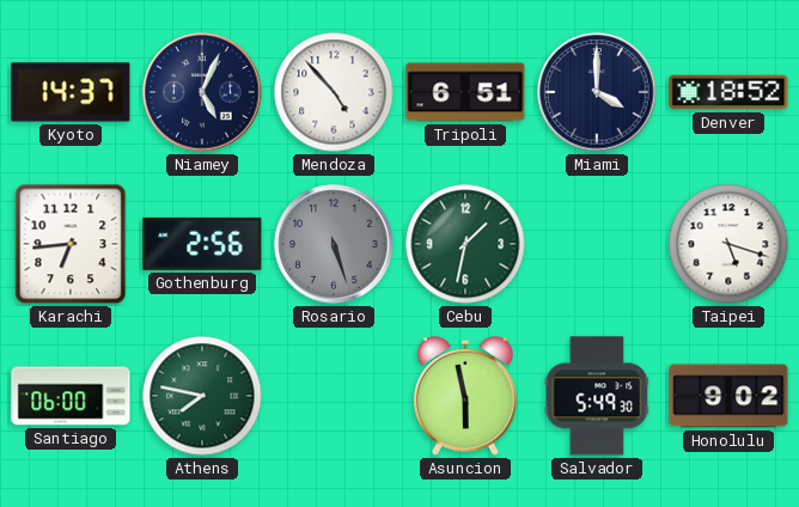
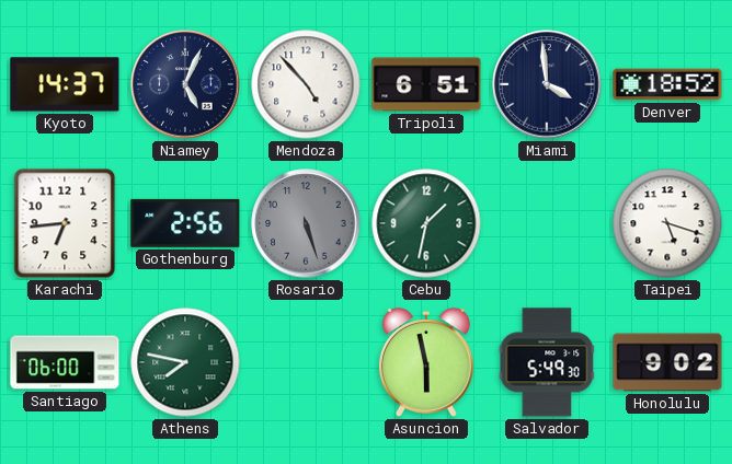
Miami: 4:00 -> 3:59 (547, 84)
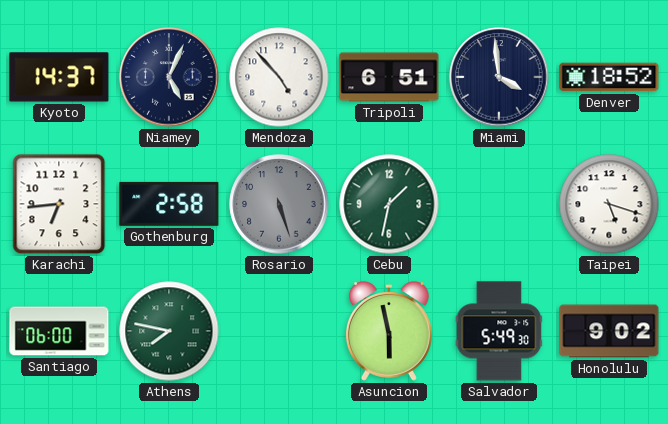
Gothenburg: 2:56 -> 2:58 (169, 204)
